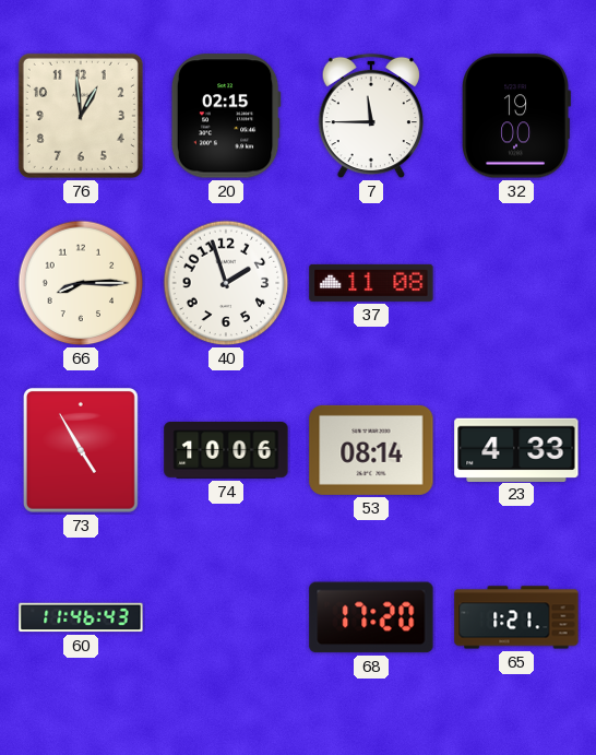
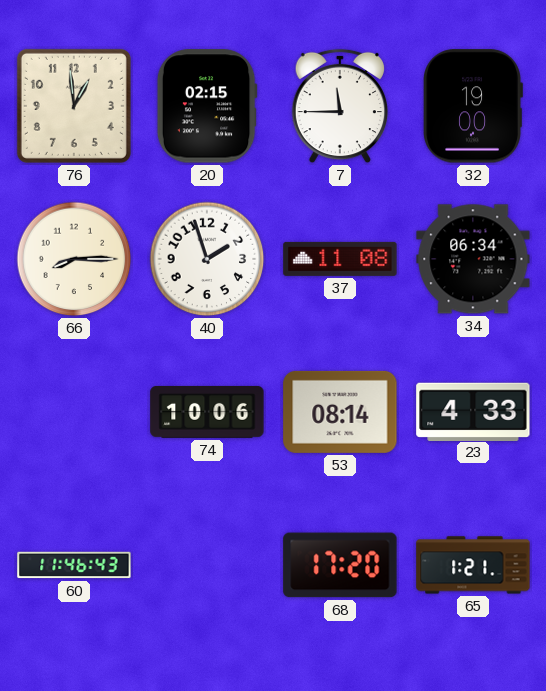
34: none -> 06:34 (473, 259)
73: 4:55 -> none (81, 450)
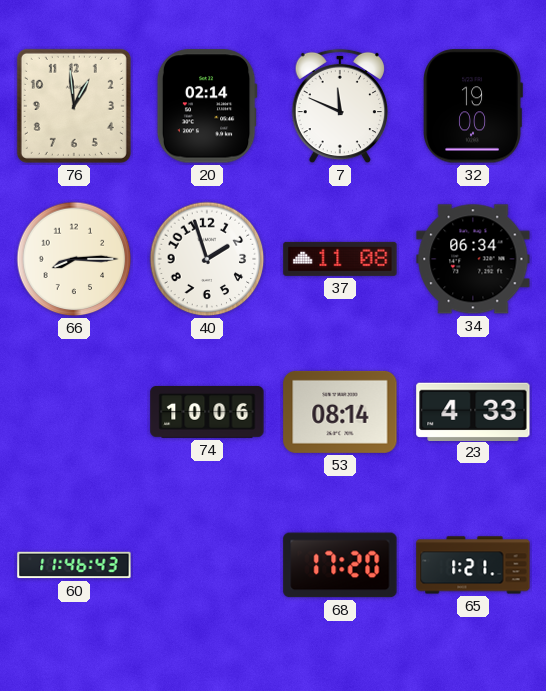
20: 02:15 -> 02:14 (207, 106)
7: 11:45 -> 11:49 (339, 106)
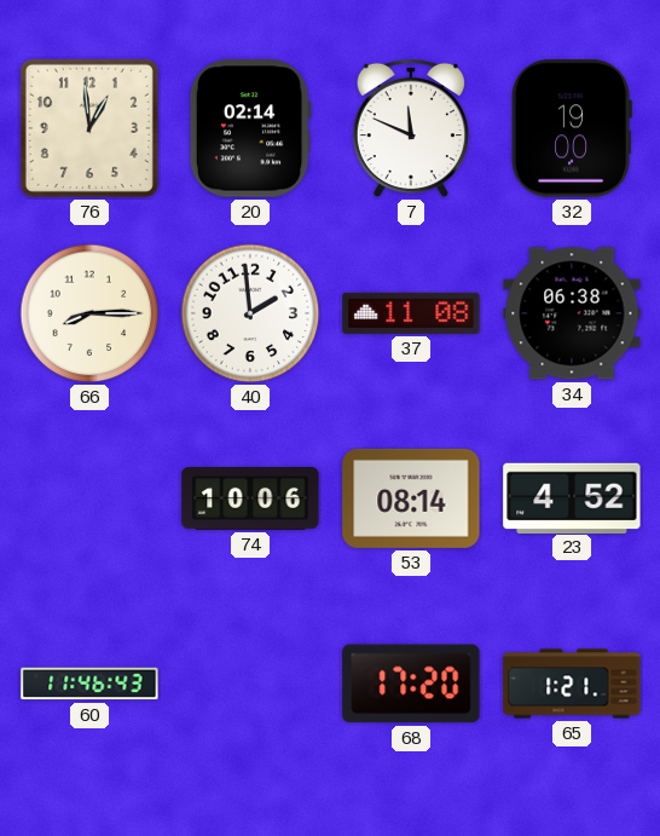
40: 1:57 -> 1:59 (250, 313)
34: 06:34 -> 06:38 (572, 313)
23: 4:33 -> 4:52 (572, 497)
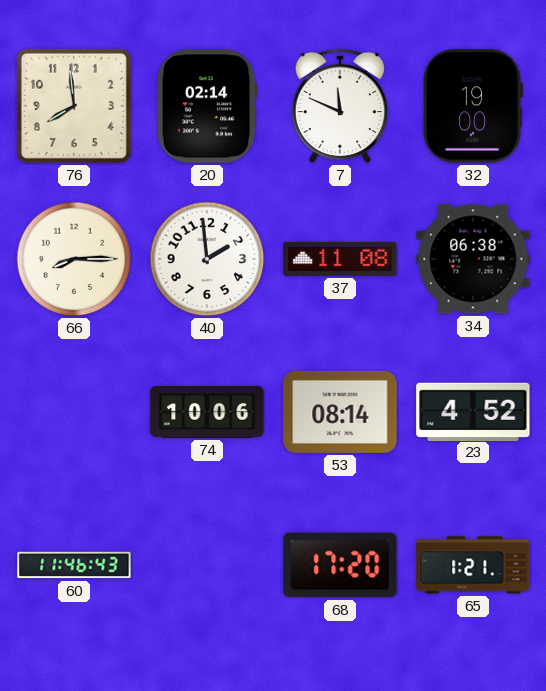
76: 12:59 -> 7:59 (74, 106)
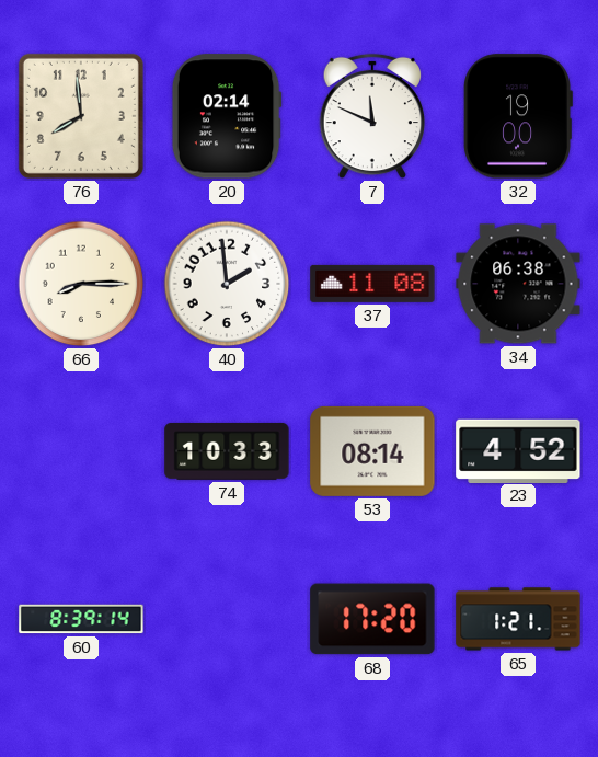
74: 10:06 -> 10:33 (227, 451)
60: 11:46 -> 8:39 (81, 619)
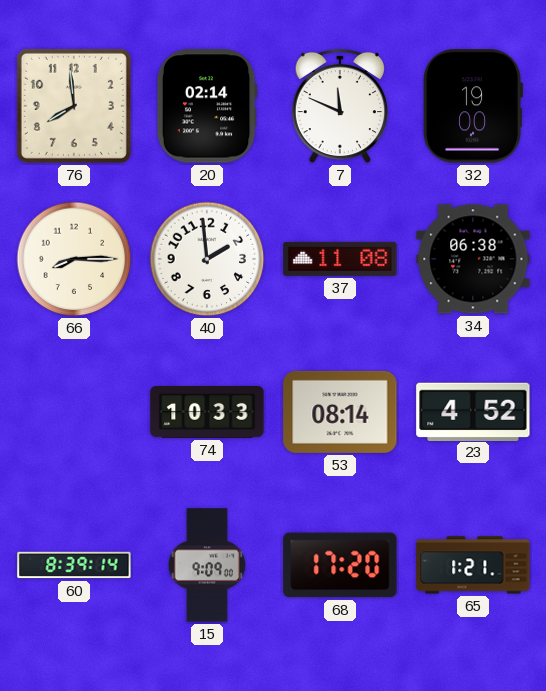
15: none -> 9:09 (207, 565)
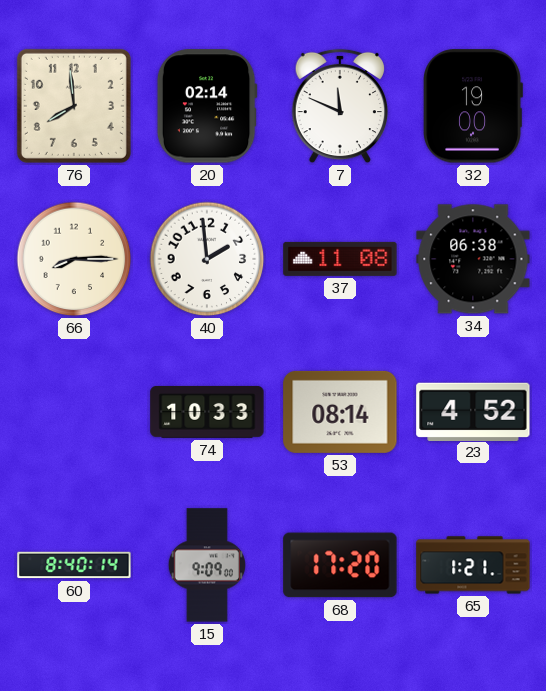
60: 8:39 -> 8:40 (74, 565)
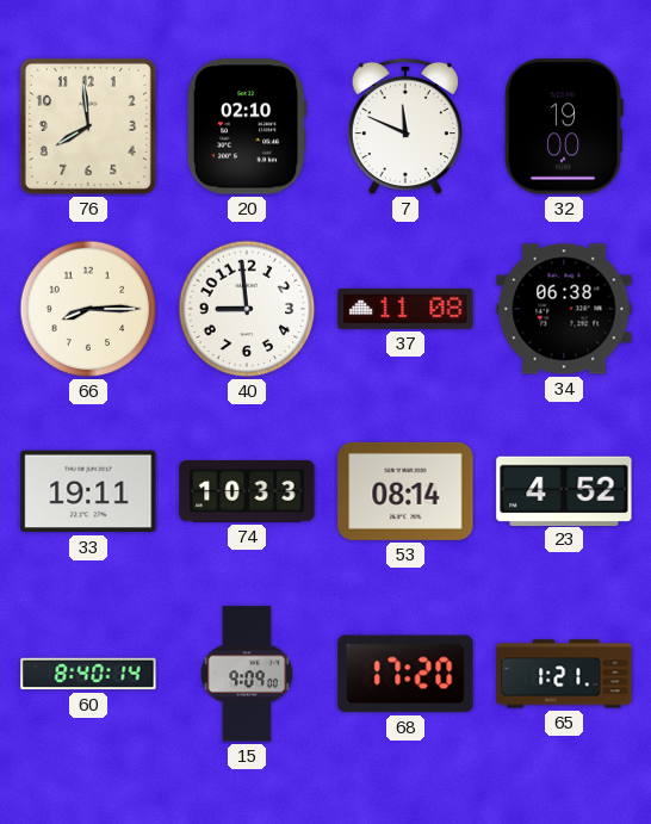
20: 02:14 -> 02:10 (247, 126)
40: 1:59 -> 8:59 (247, 309)
33: none -> 19:11 (88, 491)
